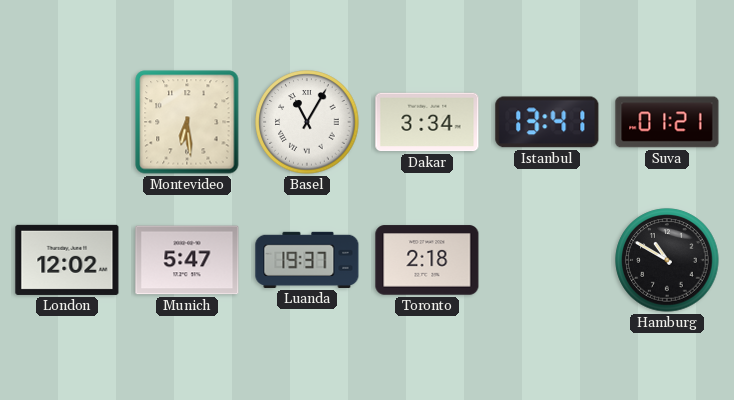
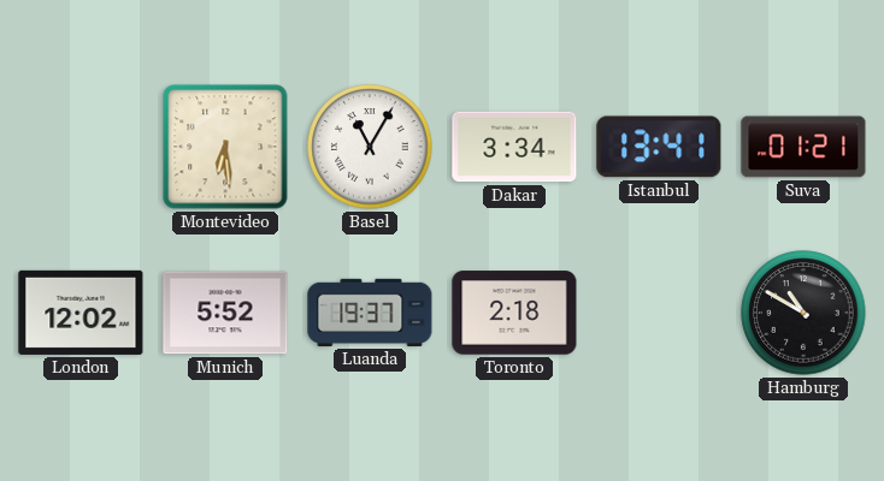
Munich: 5:47 -> 5:52 (225, 313)
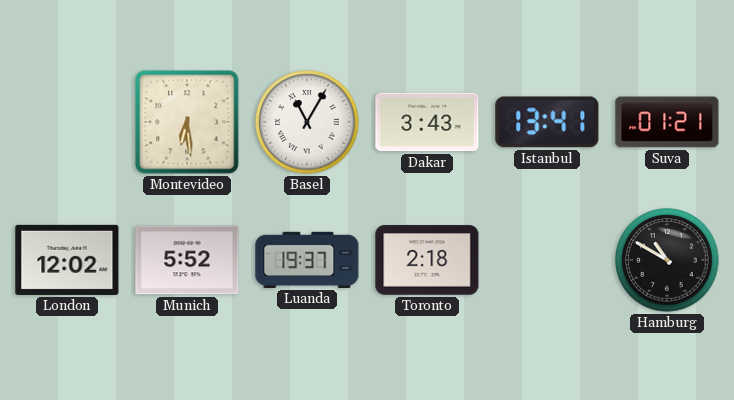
Dakar: 3:34 -> 3:43 (427, 122)
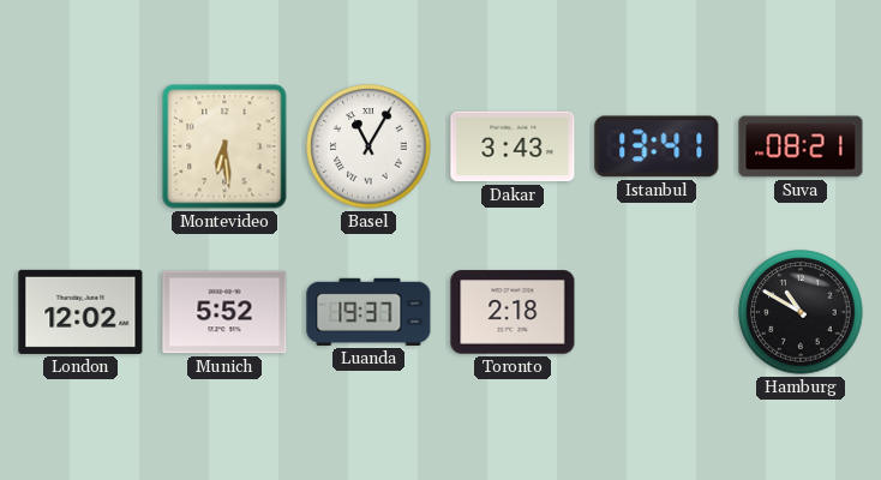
Suva: 01:21 -> 08:21 (801, 146)
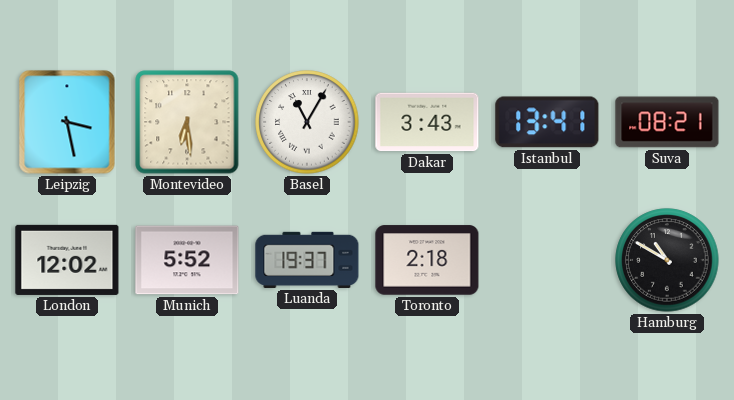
Leipzig: none -> 3:28 (67, 122)
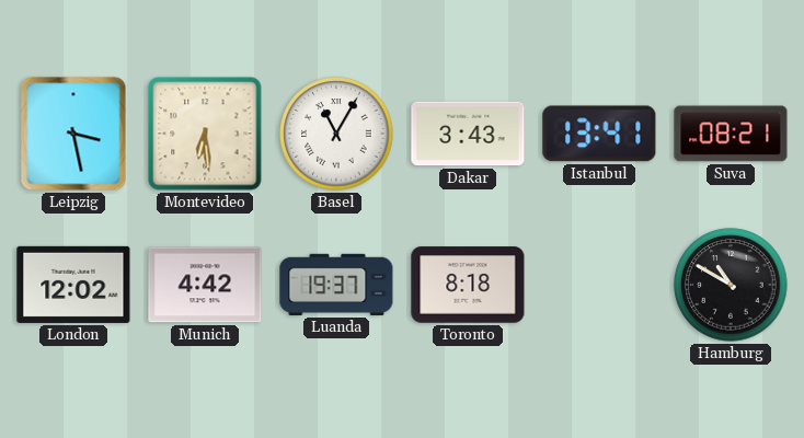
Munich: 5:52 -> 4:42 (205, 285)
Toronto: 2:18 -> 8:18 (468, 285)
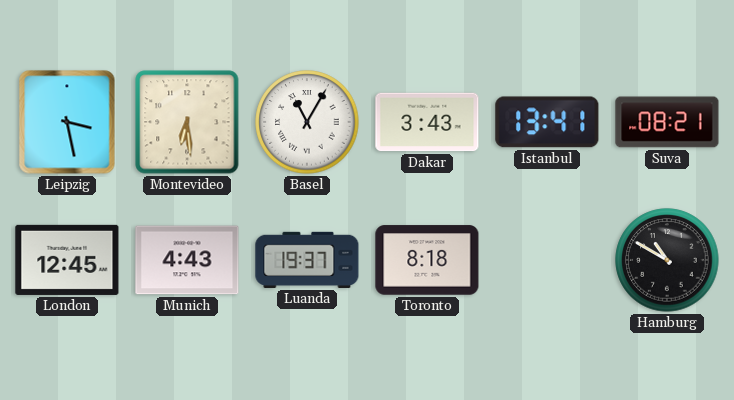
London: 12:02 -> 12:45 (67, 260)
Munich: 4:42 -> 4:43 (187, 260)
